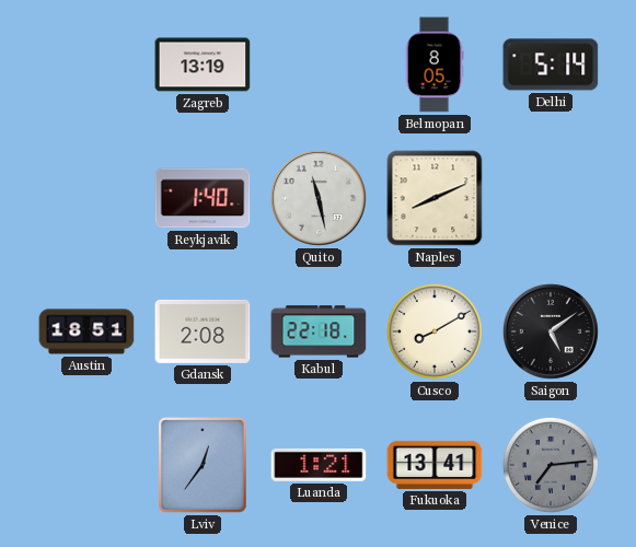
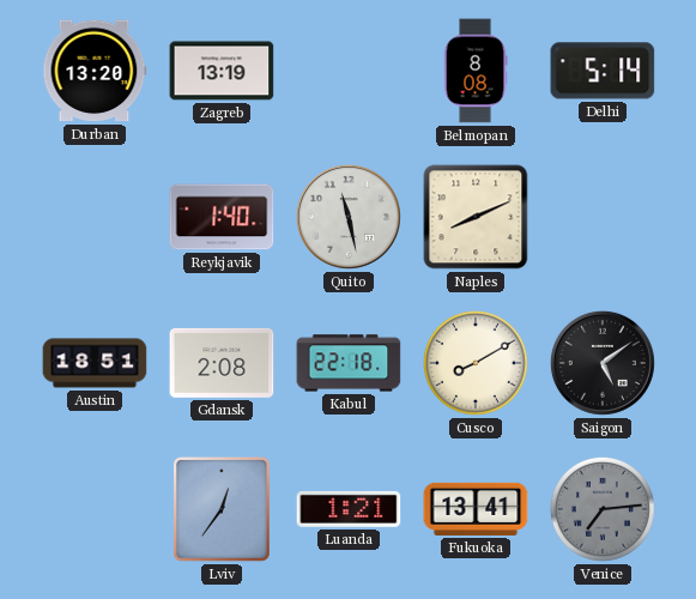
Durban: none -> 13:20 (95, 71)
Belmopan: 8:05 -> 8:08 (476, 71)
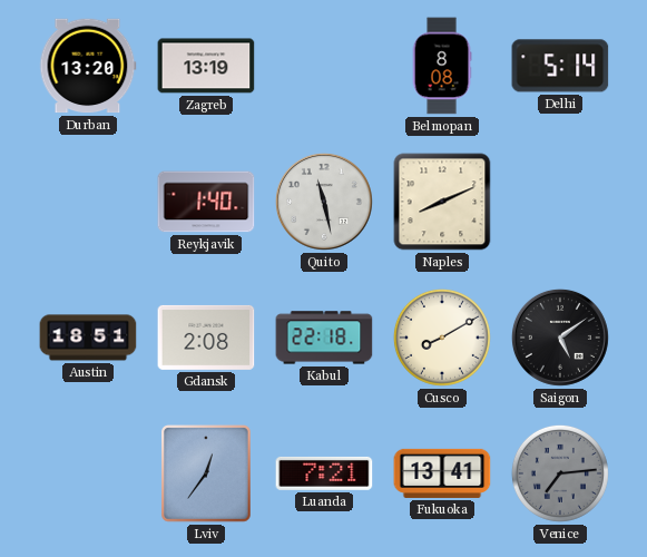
Luanda: 1:21 -> 7:21 (324, 473)
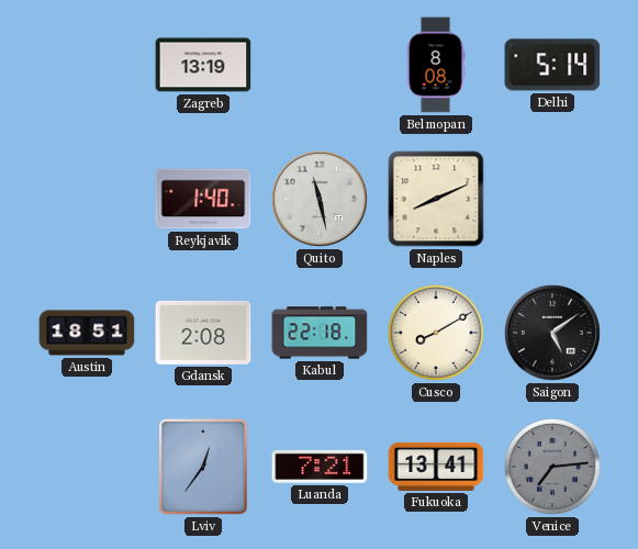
Durban: 13:20 -> none (88, 66)
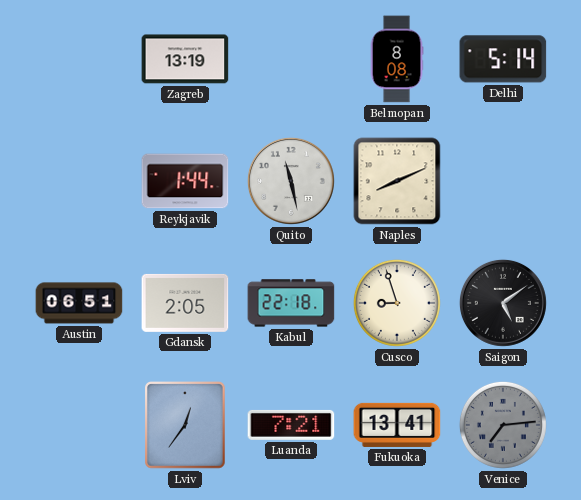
Reykjavik: 1:40 -> 1:44 (185, 181)
Austin: 18:51 -> 06:51 (79, 303)
Gdansk: 2:08 -> 2:05 (185, 303)
Cusco: 8:10 -> 8:57 (397, 303)
